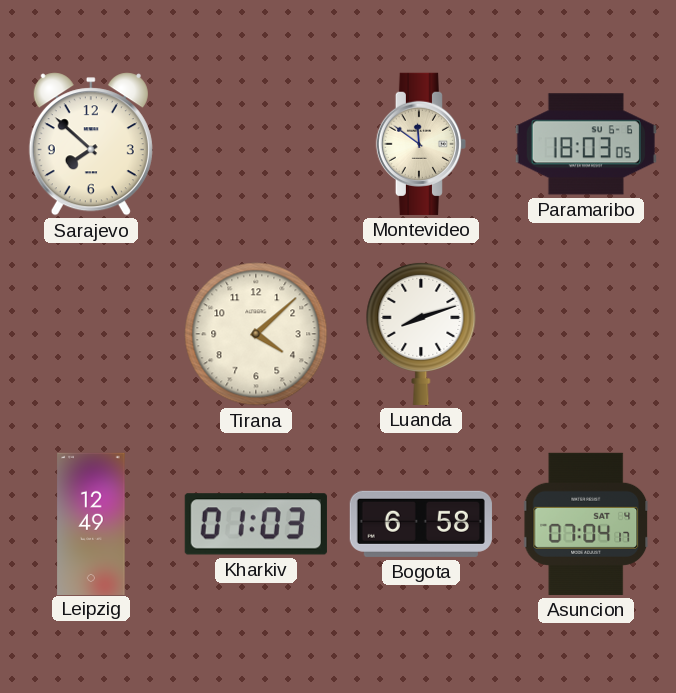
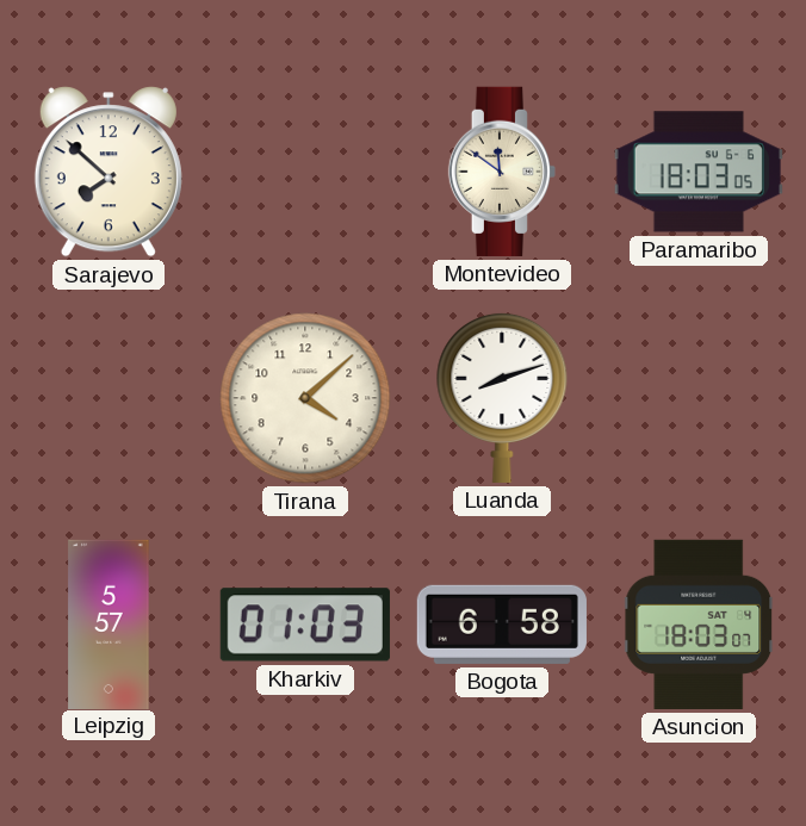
Leipzig: 12:49 -> 5:57 (108, 623)
Asuncion: 07:04 -> 18:03 (700, 625)
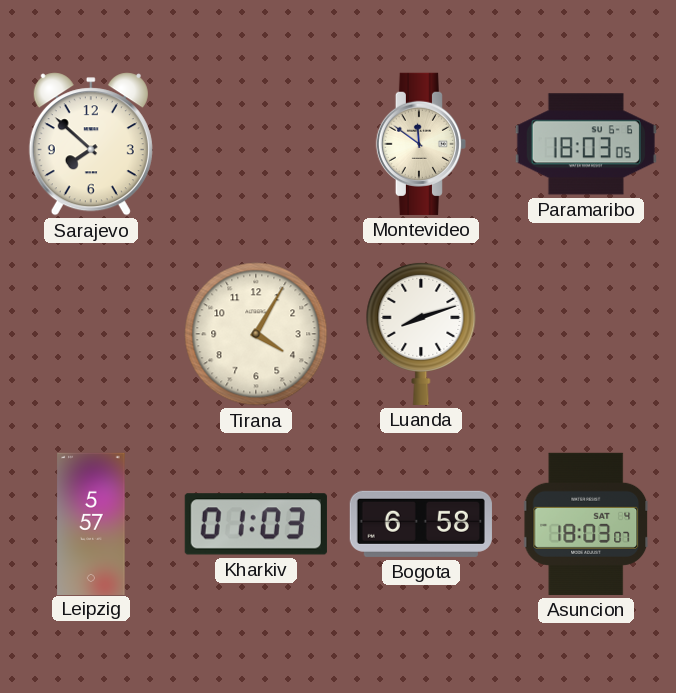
Tirana: 4:08 -> 4:05 (256, 334)
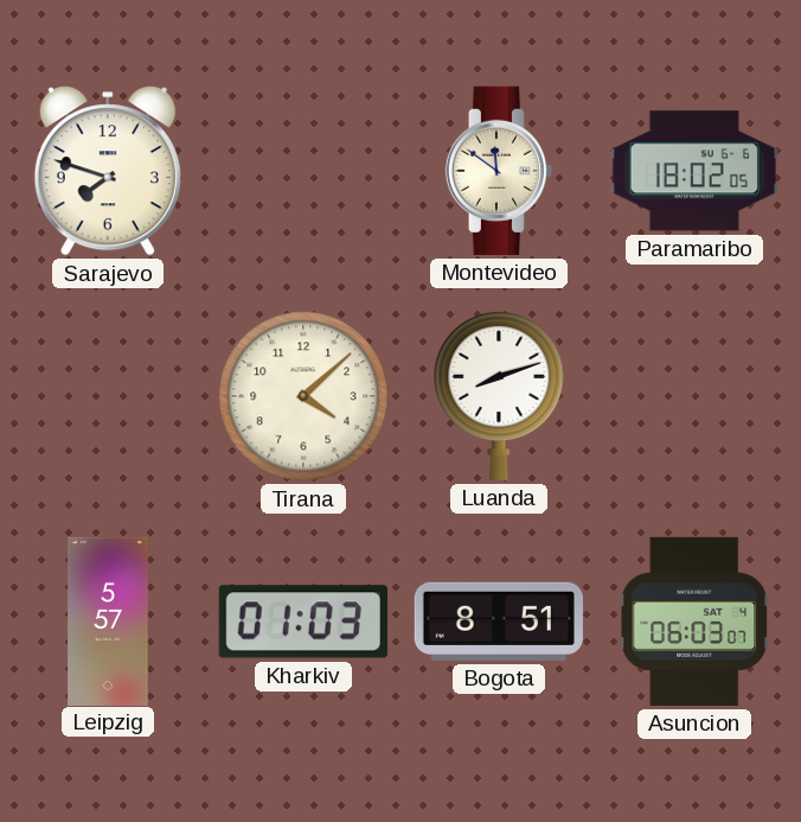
Sarajevo: 7:52 -> 7:48 (108, 171)
Paramaribo: 18:03 -> 18:02 (694, 171)
Tirana: 4:05 -> 4:08 (303, 396)
Bogota: 6:58 -> 8:51 (499, 622)
Asuncion: 18:03 -> 06:03 (696, 622)
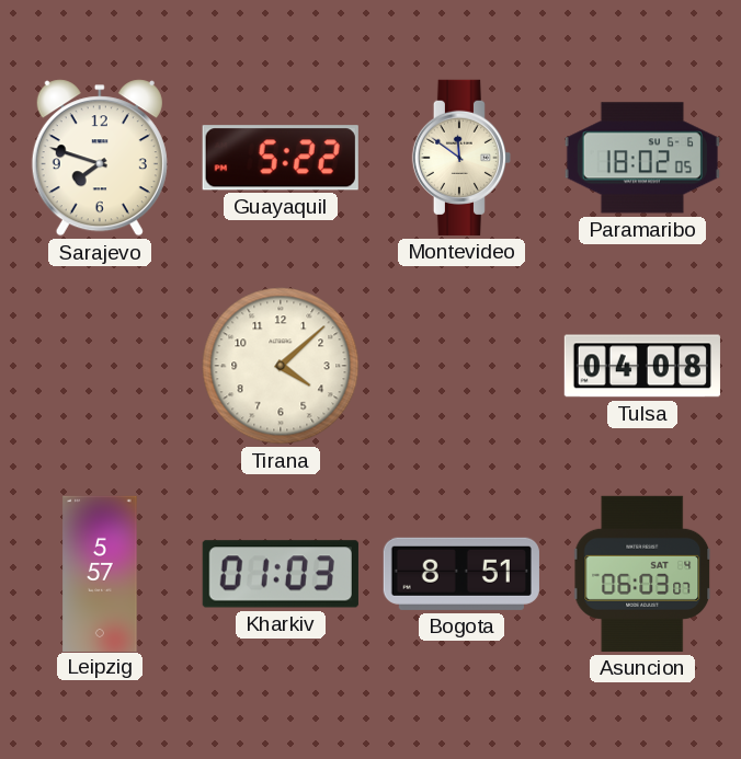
Guayaquil: none -> 5:22 (281, 158)
Luanda: 8:12 -> none (499, 395)
Tulsa: none -> 04:08 (642, 366)
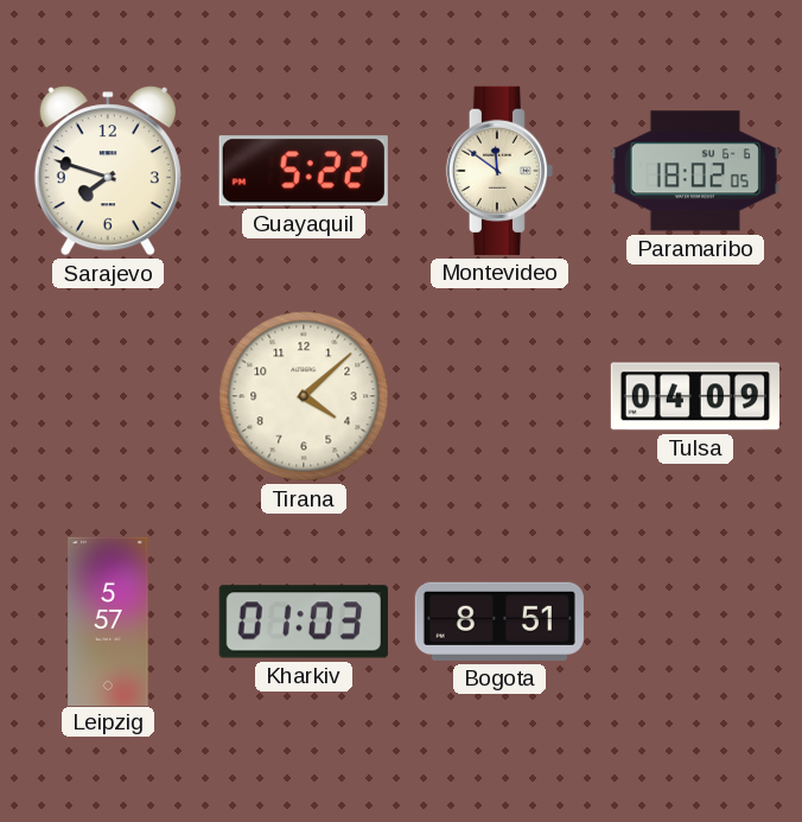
Tulsa: 04:08 -> 04:09 (695, 396)
Asuncion: 06:03 -> none (643, 574)
